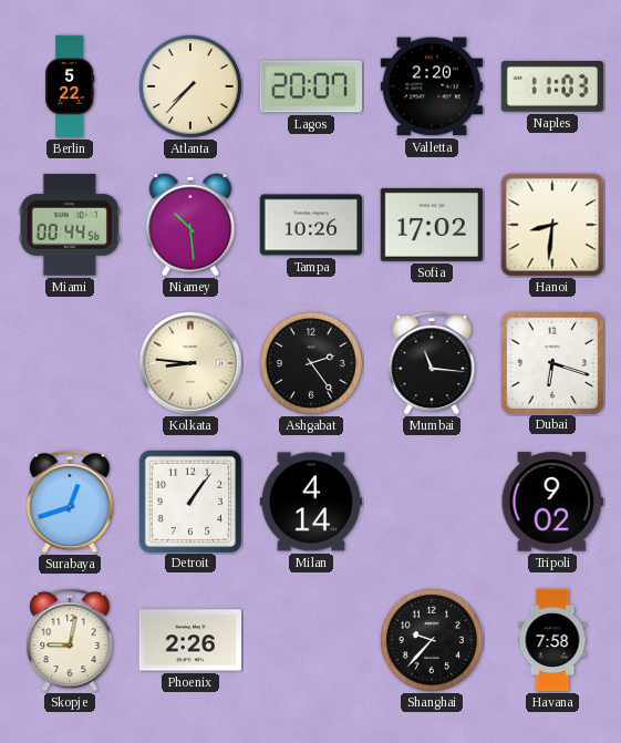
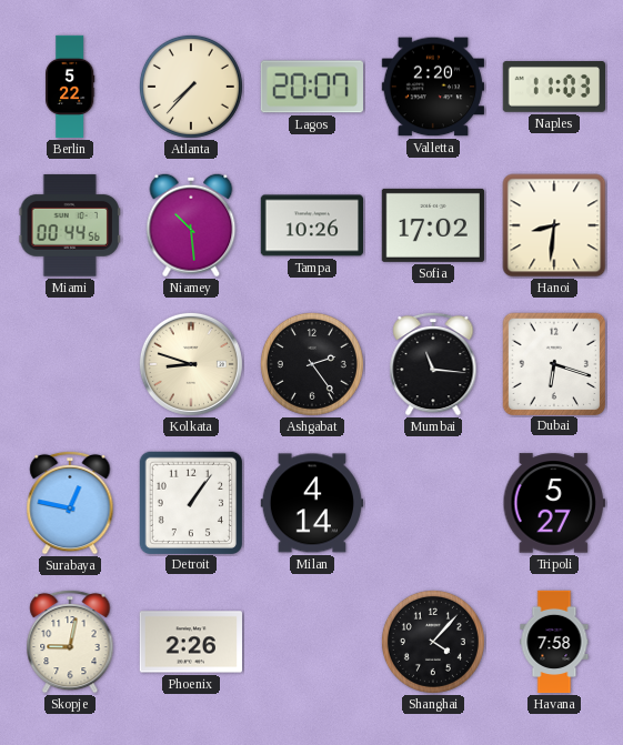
Kolkata: 8:46 -> 8:48 (191, 364)
Surabaya: 12:42 -> 12:47 (70, 503)
Tripoli: 9:02 -> 5:27 (553, 503)
Shanghai: 9:37 -> 4:07 (433, 642)
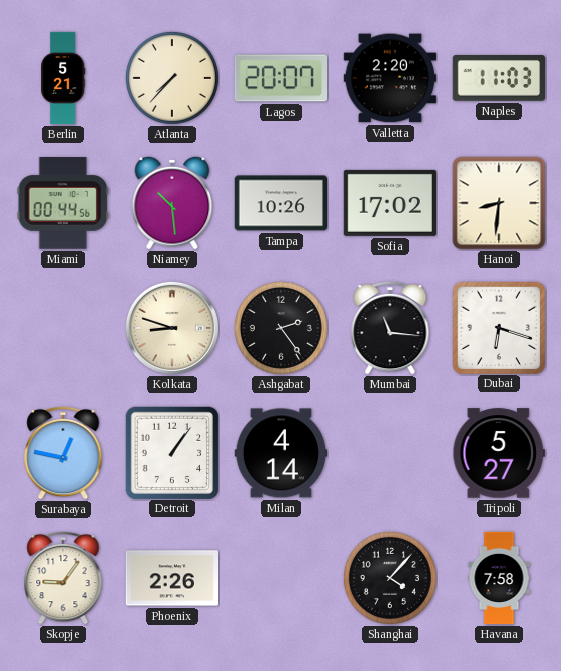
Berlin: 5:22 -> 5:21 (63, 78)
Skopje: 9:02 -> 9:06 (63, 578)
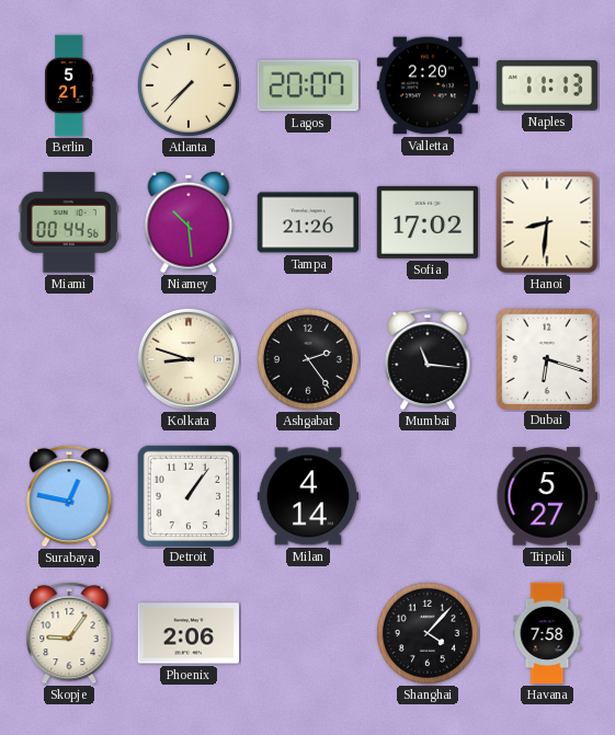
Naples: 11:03 -> 11:13 (546, 87)
Tampa: 10:26 -> 21:26 (307, 222)
Phoenix: 2:26 -> 2:06 (187, 633)
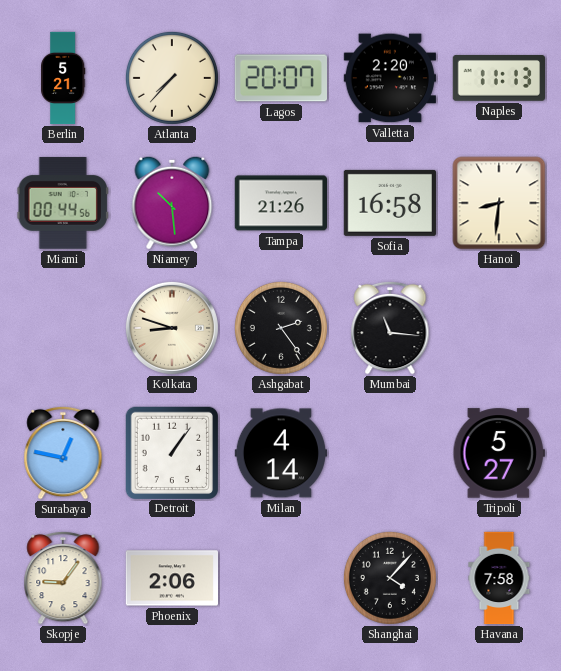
Sofia: 17:02 -> 16:58 (389, 203)
Dubai: 6:18 -> none (546, 358)
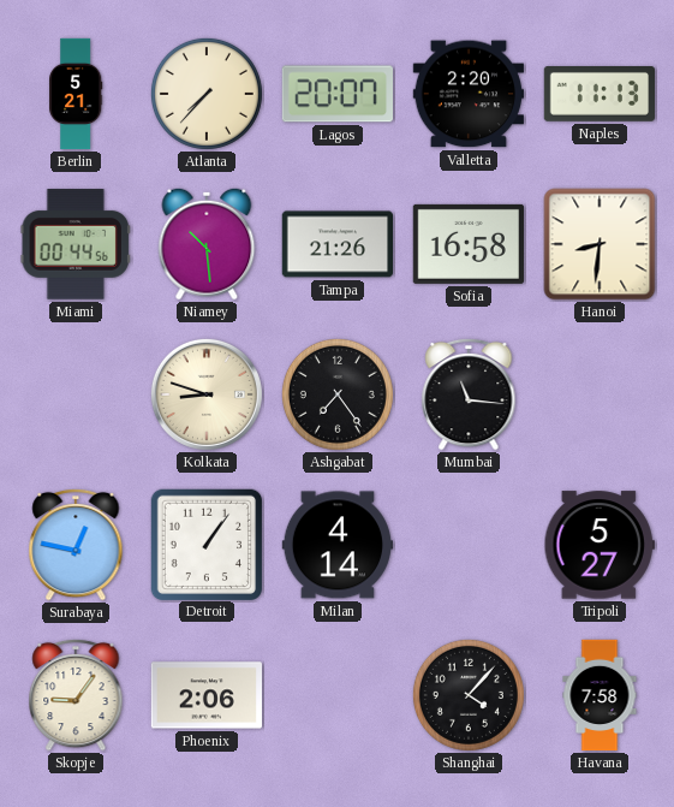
Ashgabat: 2:24 -> 7:24 (338, 394)
